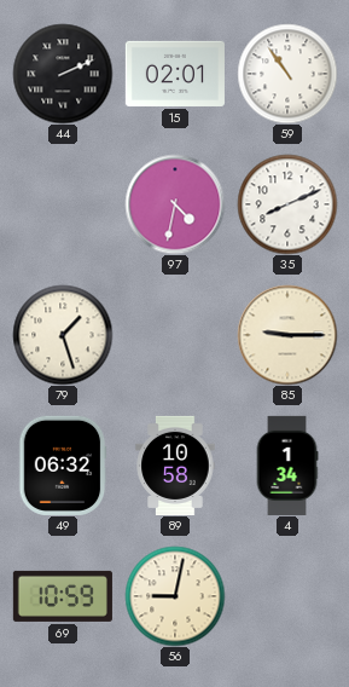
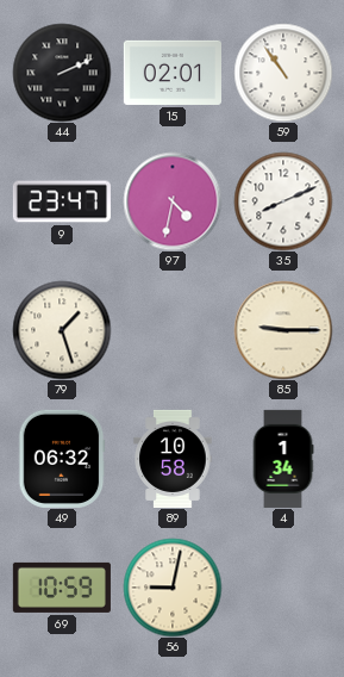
9: none -> 23:47 (62, 201)
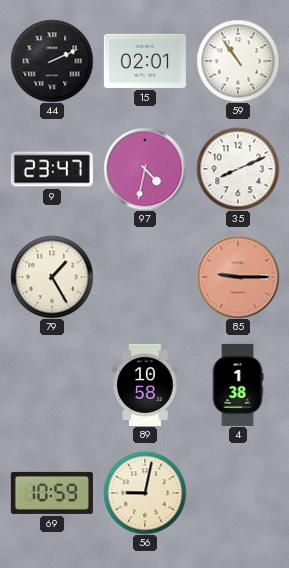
79: 1:27 -> 1:25 (52, 277)
85 dial: cream -> salmon (238, 277)
49: 06:32 -> none (62, 459)
4: 1:34 -> 1:38 (238, 385)
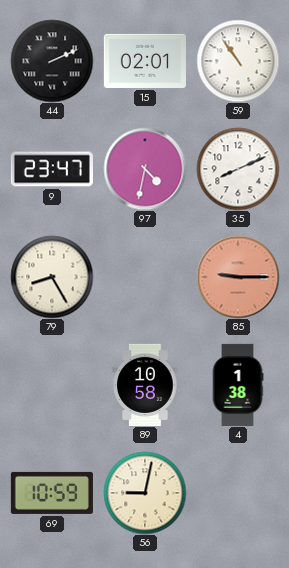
79: 1:25 -> 8:25 (52, 277)
